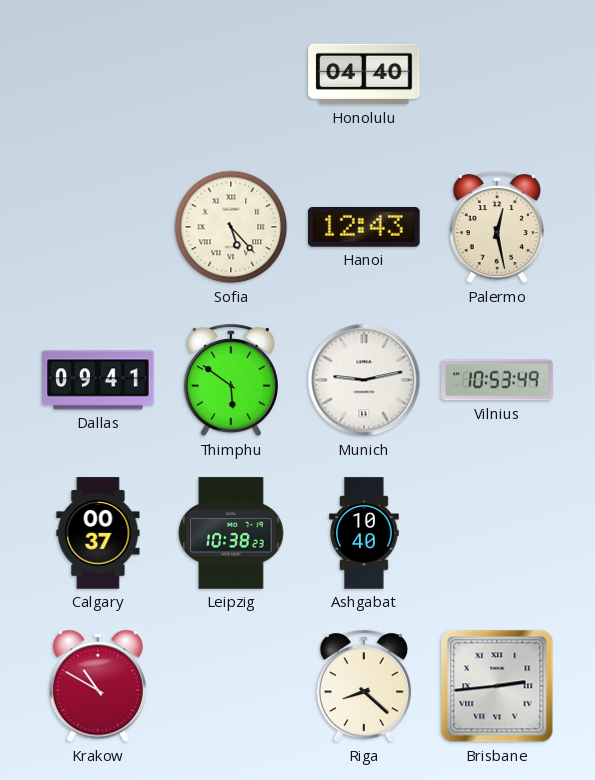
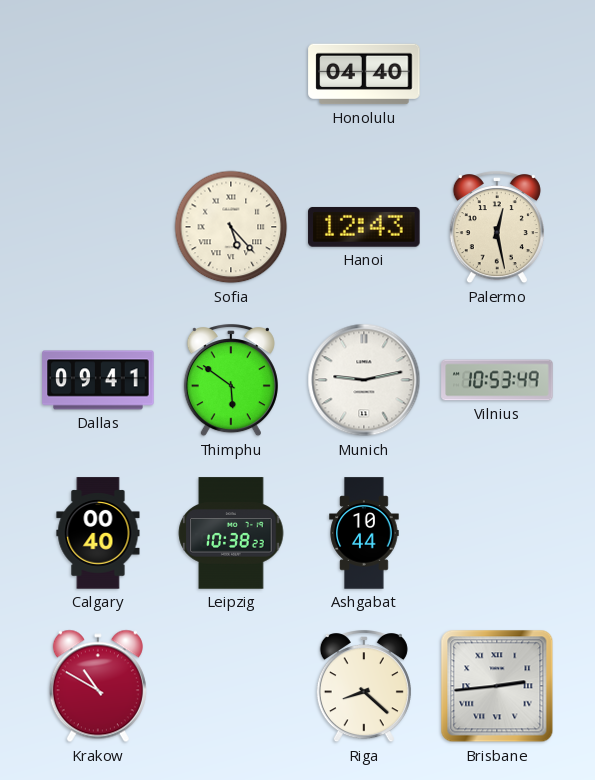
Calgary: 00:37 -> 00:40 (98, 533)
Ashgabat: 10:40 -> 10:44 (364, 533)
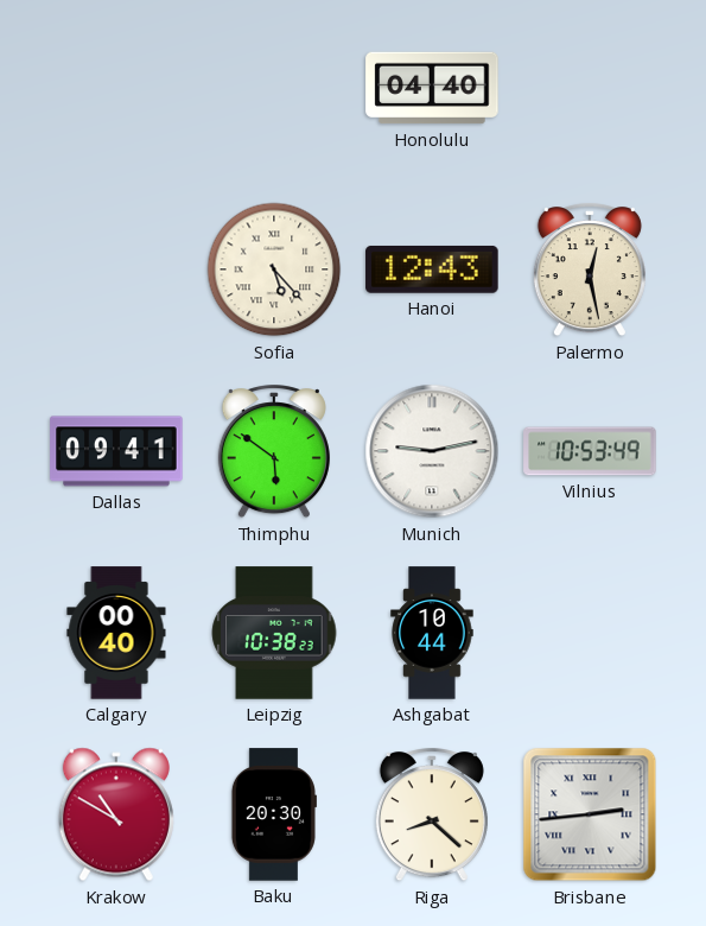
Baku: none -> 20:30 (273, 814)
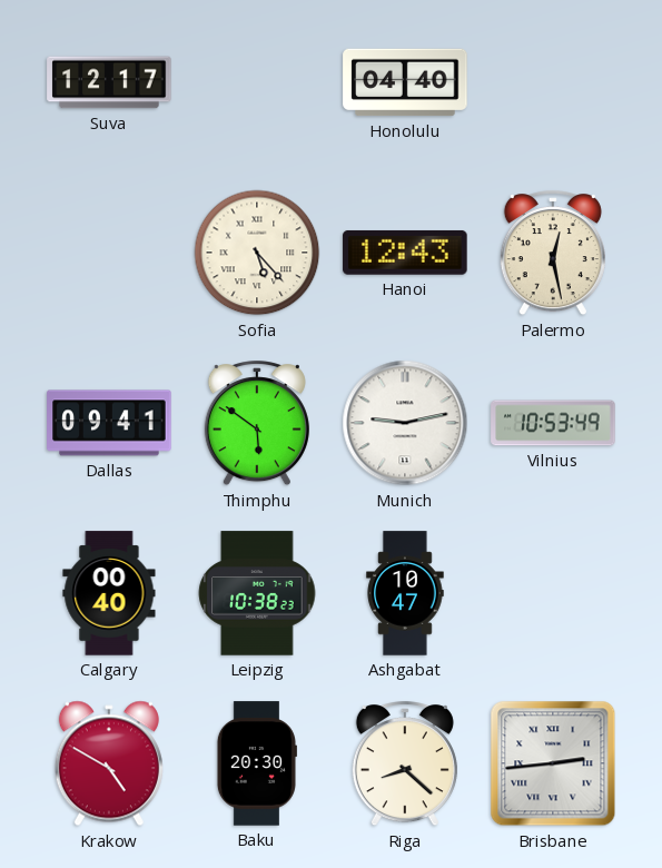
Suva: none -> 12:17 (109, 82)
Ashgabat: 10:44 -> 10:47 (405, 593)
Krakow: 10:50 -> 4:50 (109, 763)
